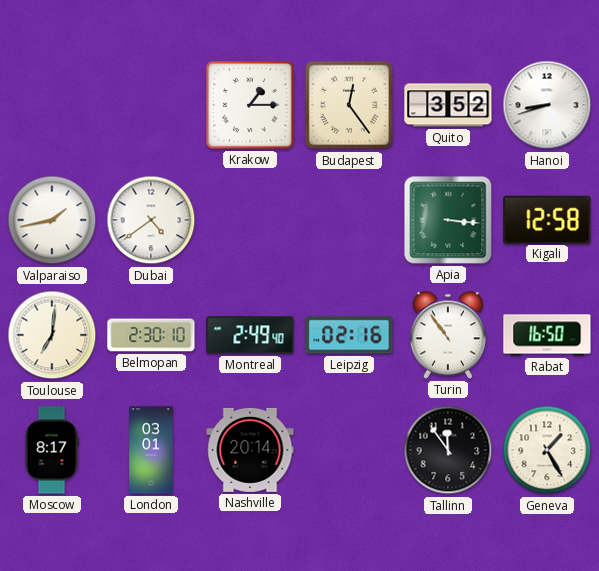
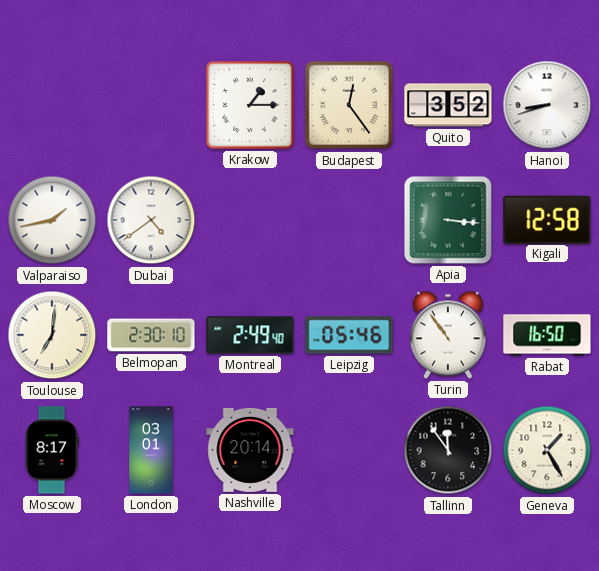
Leipzig: 02:16 -> 05:46 (349, 335)
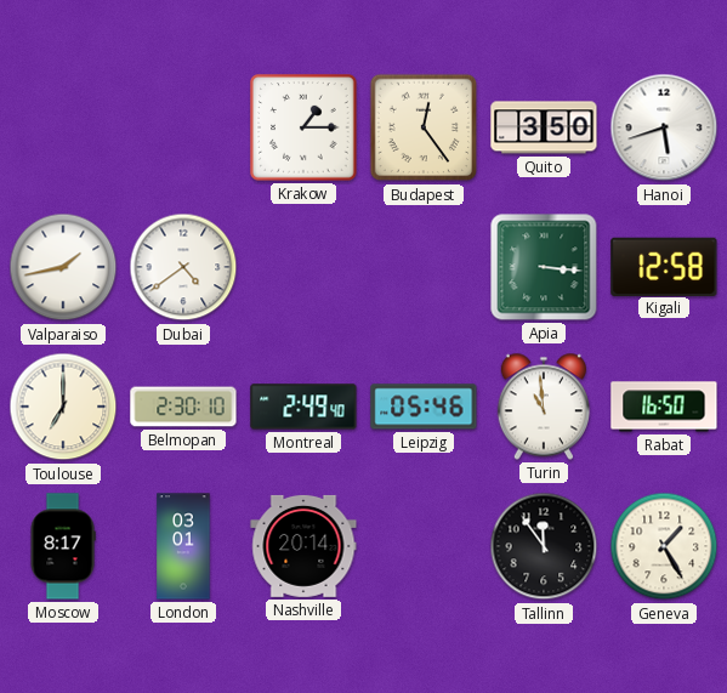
Quito: 3:52 -> 3:50 (544, 127)
Hanoi: 8:42 -> 5:42 (664, 127)
Toulouse: 7:01 -> 7:00 (63, 407)
Turin: 10:54 -> 10:59 (544, 407)
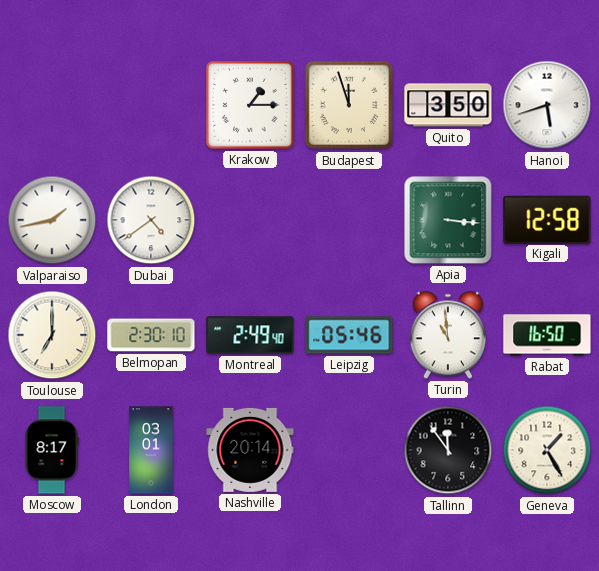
Budapest: 12:24 -> 11:57 (349, 105)
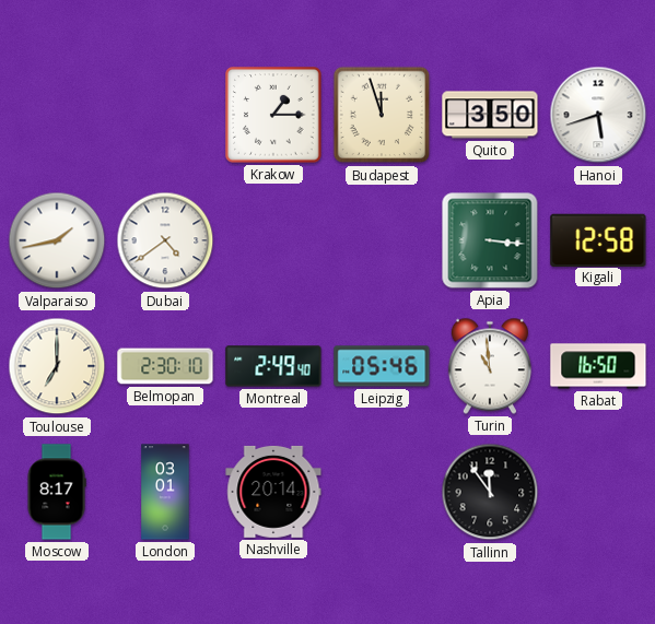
Geneva: 1:25 -> none (547, 450)
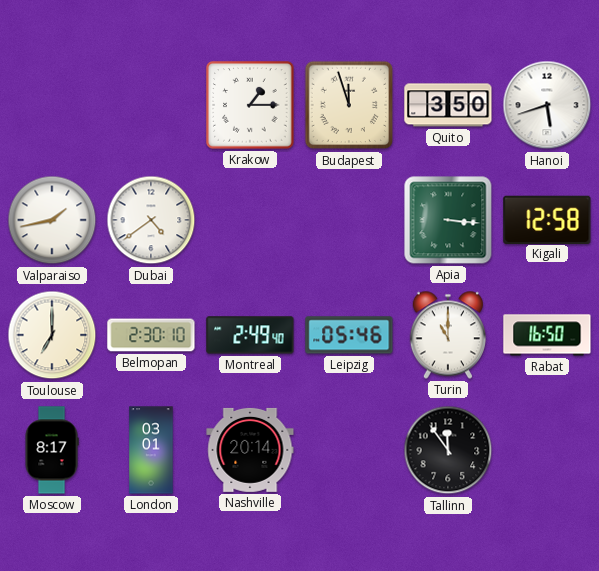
Turin: 10:59 -> 11:00 (448, 335)
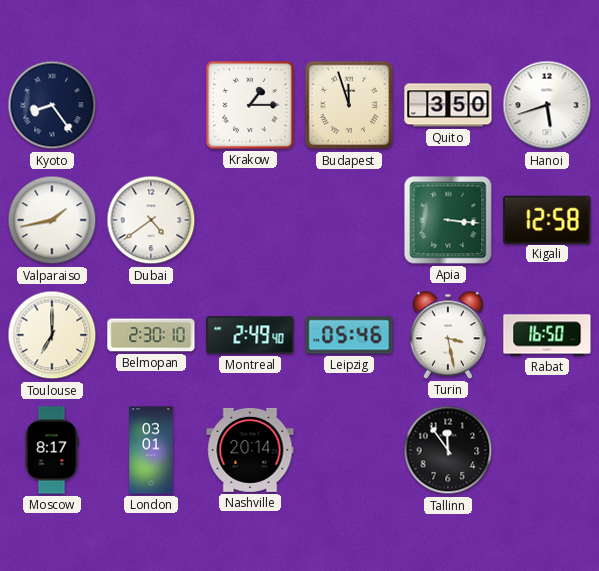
Kyoto: none -> 8:24 (52, 105)
Turin: 11:00 -> 3:28 (448, 335)
